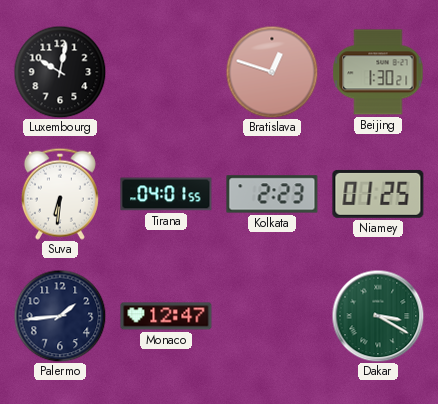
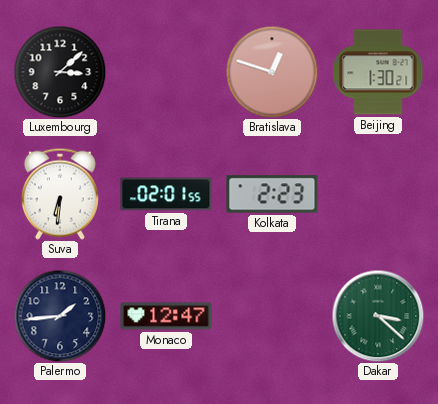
Luxembourg: 10:02 -> 3:08 (60, 72)
Tirana: 04:01 -> 02:01 (166, 194)
Niamey: 01:25 -> none (378, 194)
Dakar: 3:20 -> 3:22 (378, 316)
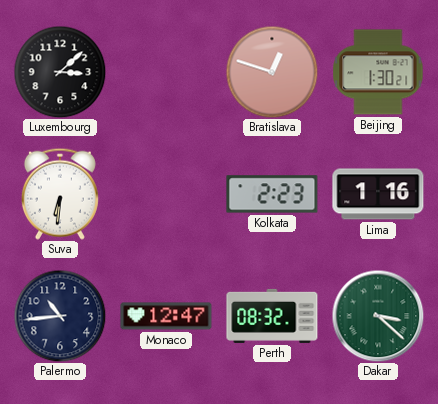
Tirana: 02:01 -> none (166, 194)
Lima: none -> 1:16 (378, 194)
Palermo: 1:44 -> 10:44 (60, 316)
Perth: none -> 08:32 (272, 316)
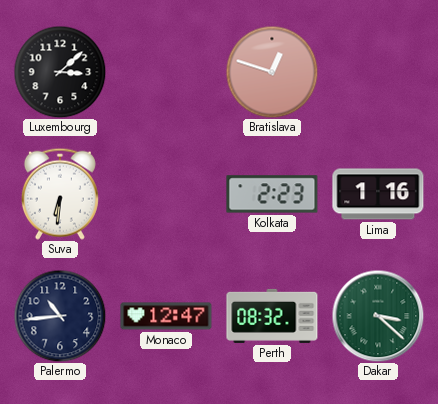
Beijing: 1:30 -> none (378, 72)
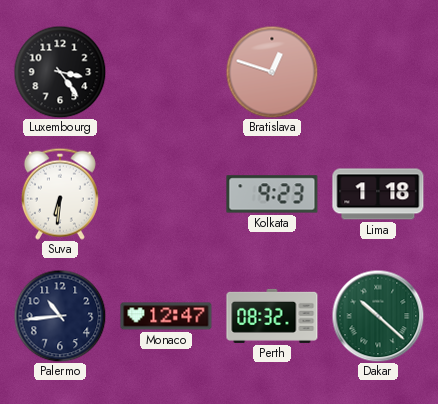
Luxembourg: 3:08 -> 3:24 (60, 72)
Kolkata: 2:23 -> 9:23 (272, 194)
Lima: 1:16 -> 1:18 (378, 194)
Dakar: 3:22 -> 10:22 (378, 316)
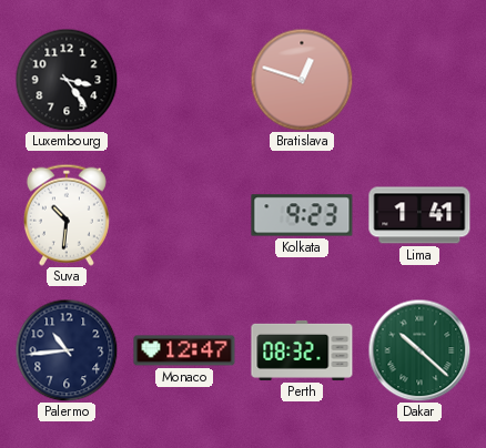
Suva: 6:31 -> 10:31 (67, 215)
Lima: 1:18 -> 1:41 (419, 215)
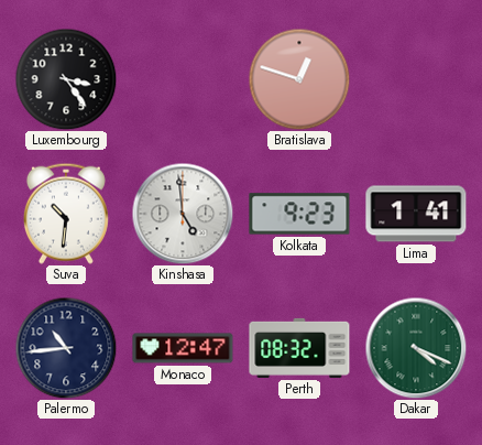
Kinshasa: none -> 4:59 (183, 214)
Dakar: 10:22 -> 4:19 (416, 348)
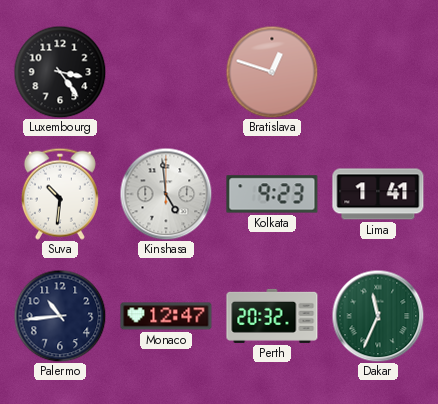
Perth: 08:32 -> 20:32 (272, 316)
Dakar: 4:19 -> 11:34 (378, 316)
